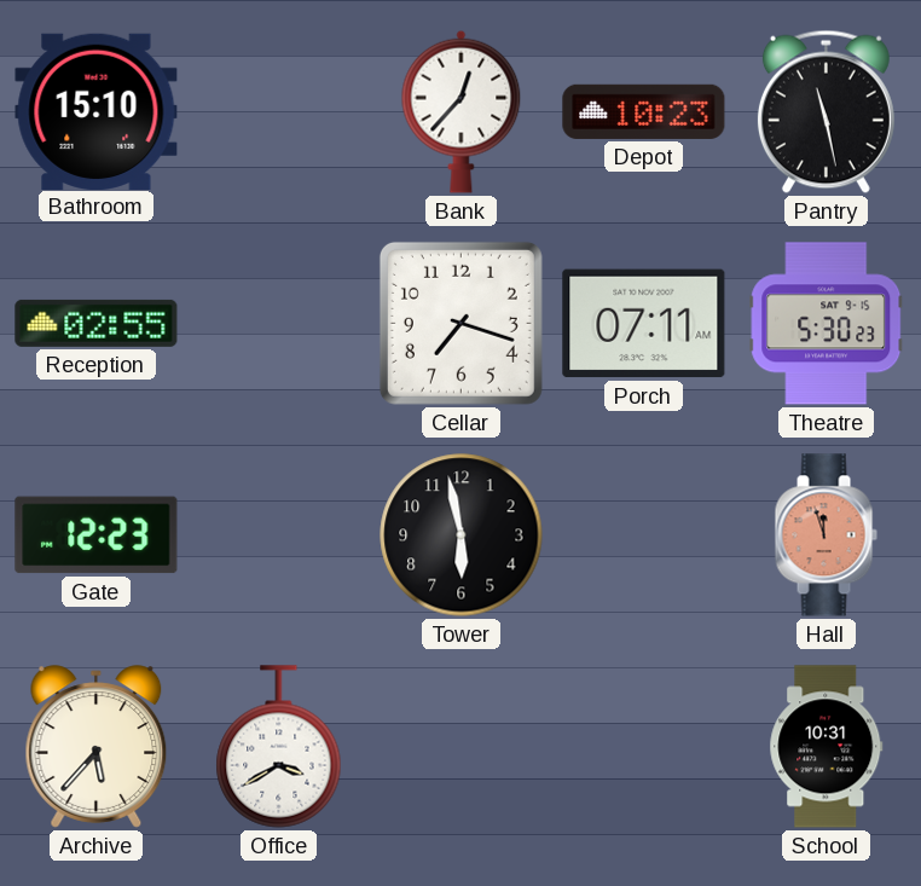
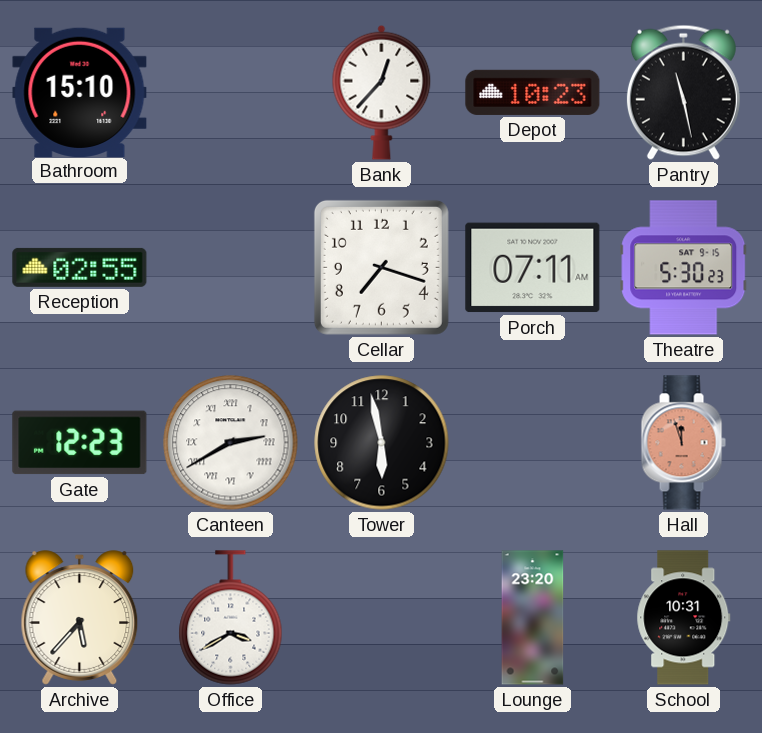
Canteen: none -> 2:40 (231, 443)
Lounge: none -> 23:20 (533, 618)
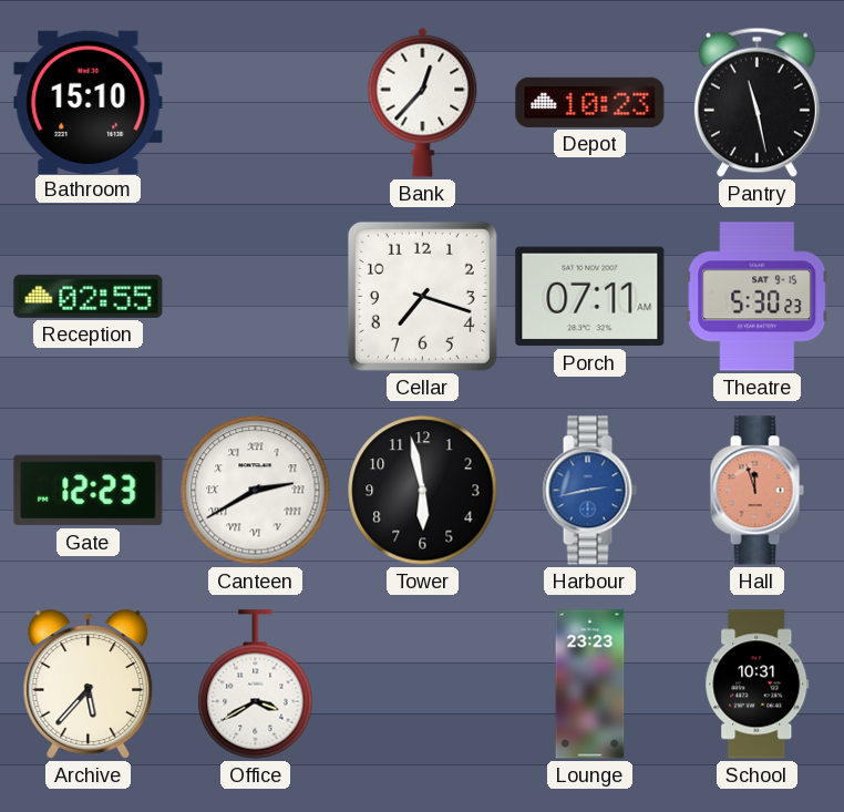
Harbour: none -> 2:43 (589, 491)
Lounge: 23:20 -> 23:23 (590, 685)
